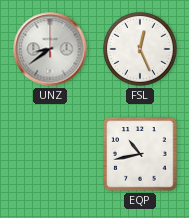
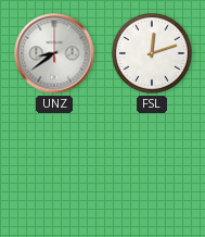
FSL: 12:26 -> 12:12 (153, 54)
EQP: 10:43 -> none (140, 154)
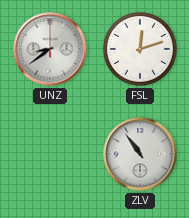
ZLV: none -> 10:54 (140, 154)
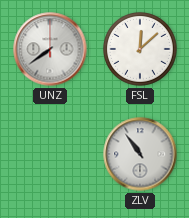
UNZ: 8:39 -> 7:39 (50, 49)
FSL: 12:12 -> 12:08 (141, 50)
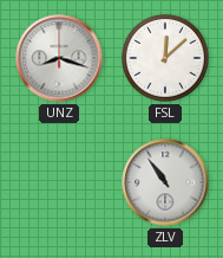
UNZ: 7:39 -> 8:18 (59, 58)
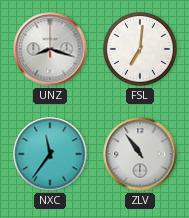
FSL: 12:08 -> 7:01 (141, 50)
NXC: none -> 11:36 (50, 154)
